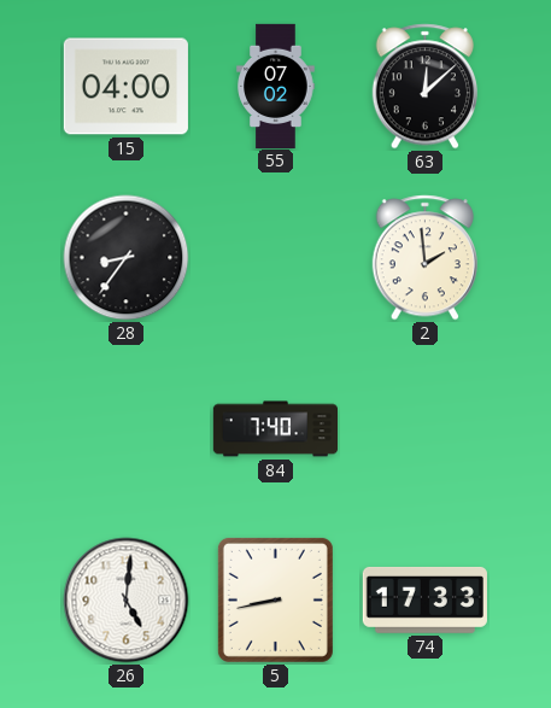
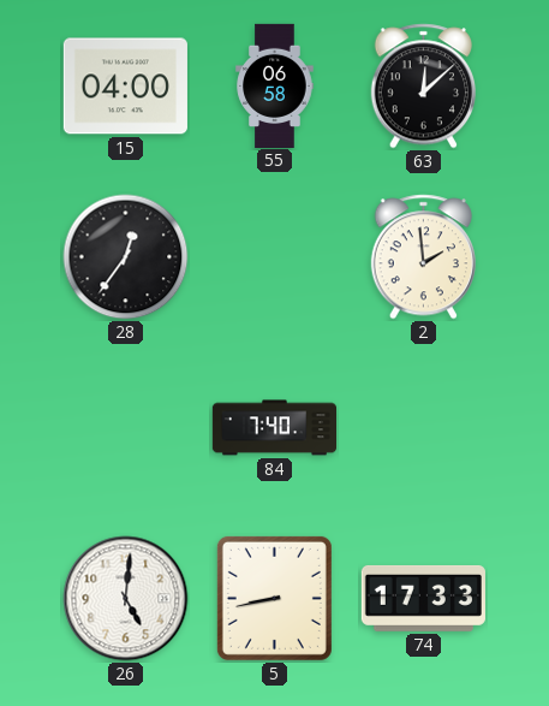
55: 07:02 -> 06:58 (275, 85)
28: 8:36 -> 12:36 (126, 257)
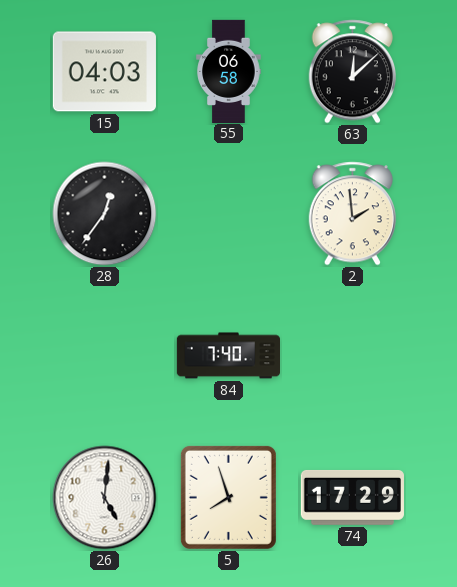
15: 04:00 -> 04:03 (104, 72)
5: 8:43 -> 7:57 (228, 497)
74: 17:33 -> 17:29 (352, 497)
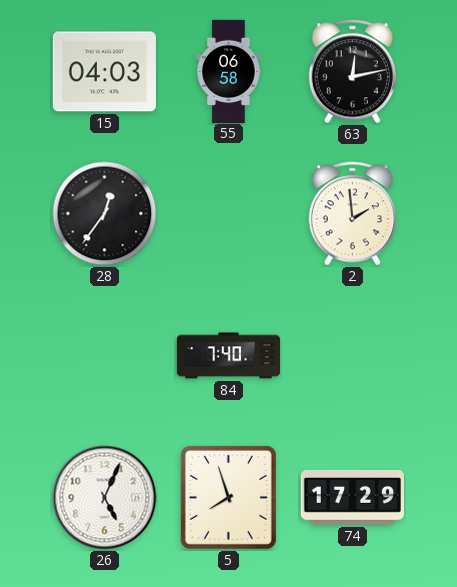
63: 12:08 -> 12:13 (352, 72)
26: 5:01 -> 5:04 (105, 498)
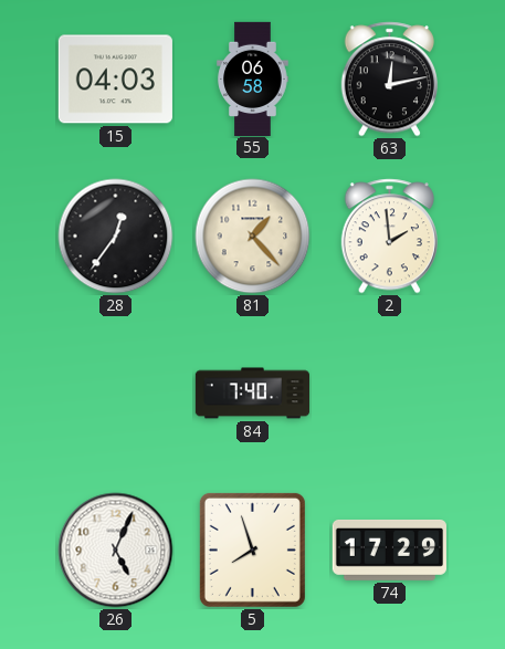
81: none -> 1:23 (253, 237)
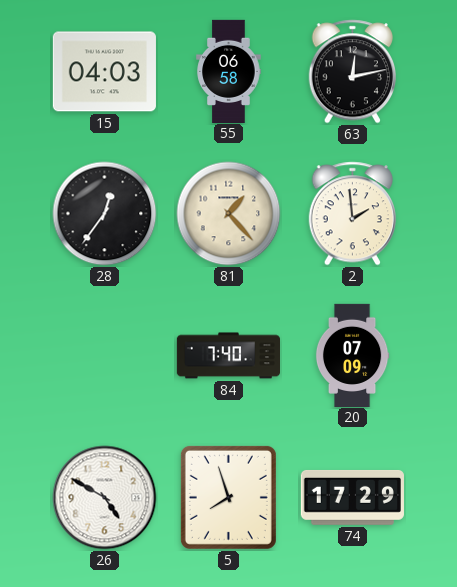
20: none -> 07:09 (352, 355)
26: 5:04 -> 4:50 (105, 498)
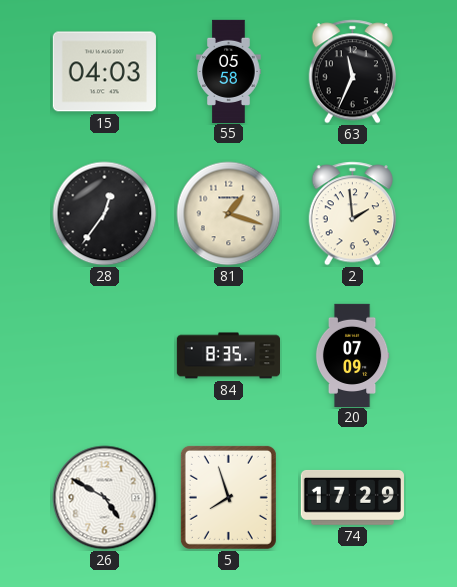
55: 06:58 -> 05:58 (229, 71)
63: 12:13 -> 11:34 (352, 72)
81: 1:23 -> 1:18 (229, 214)
84: 7:40 -> 8:35 (228, 356)
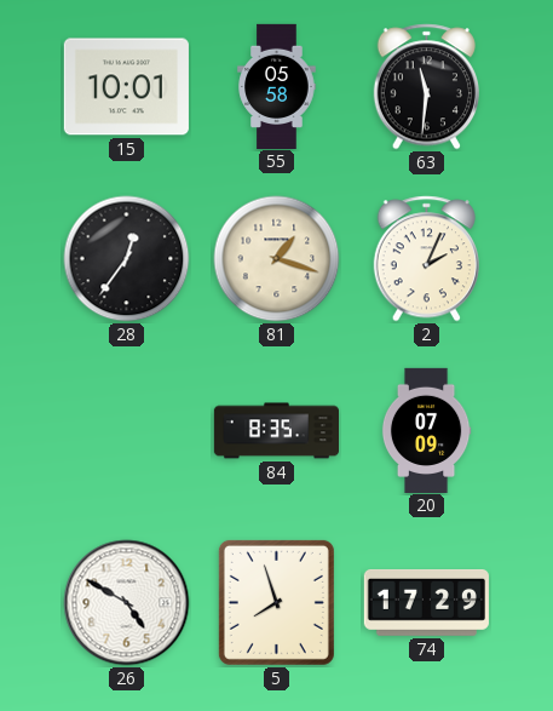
15: 04:03 -> 10:01 (126, 87)
63: 11:34 -> 11:31 (426, 87)
2: 1:59 -> 2:04 (426, 259)
